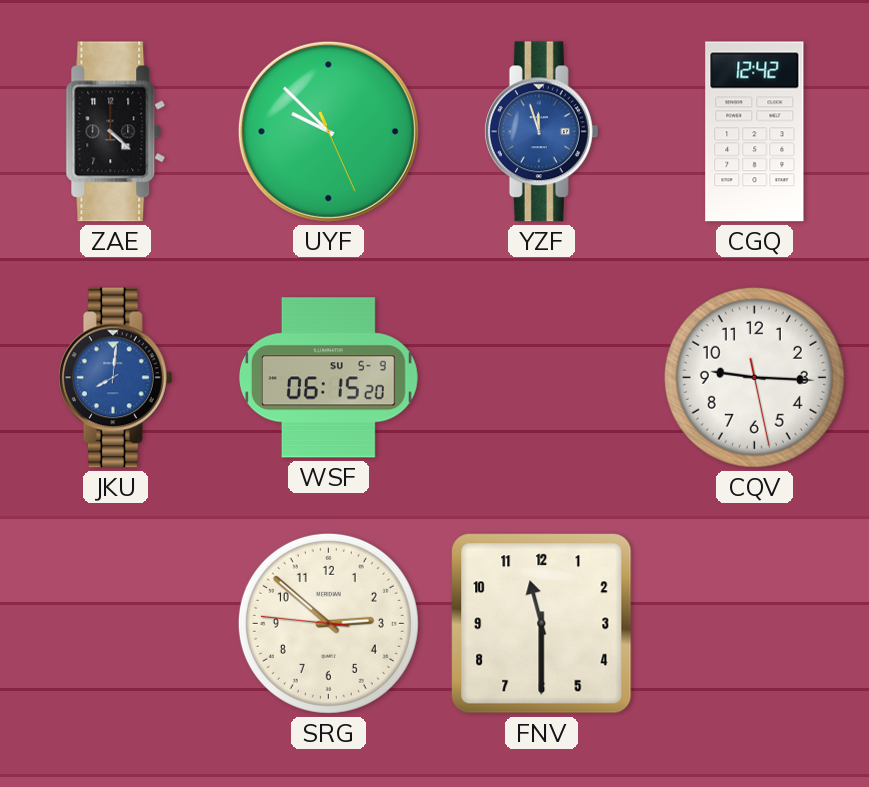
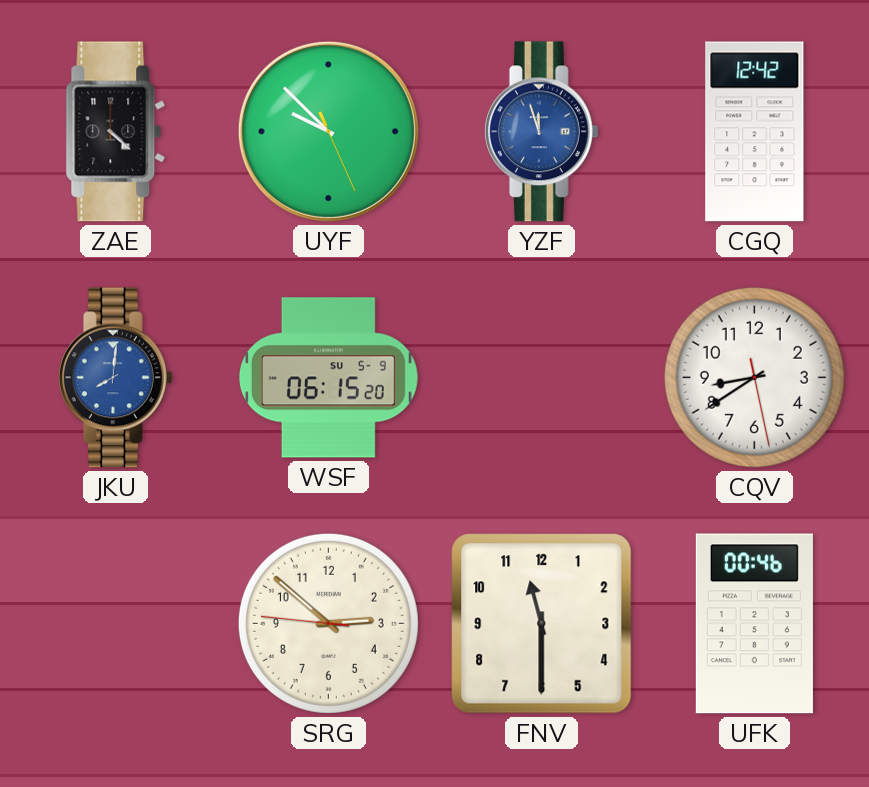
CQV: 9:15 -> 8:39 (754, 377)
UFK: none -> 00:46 (754, 624)
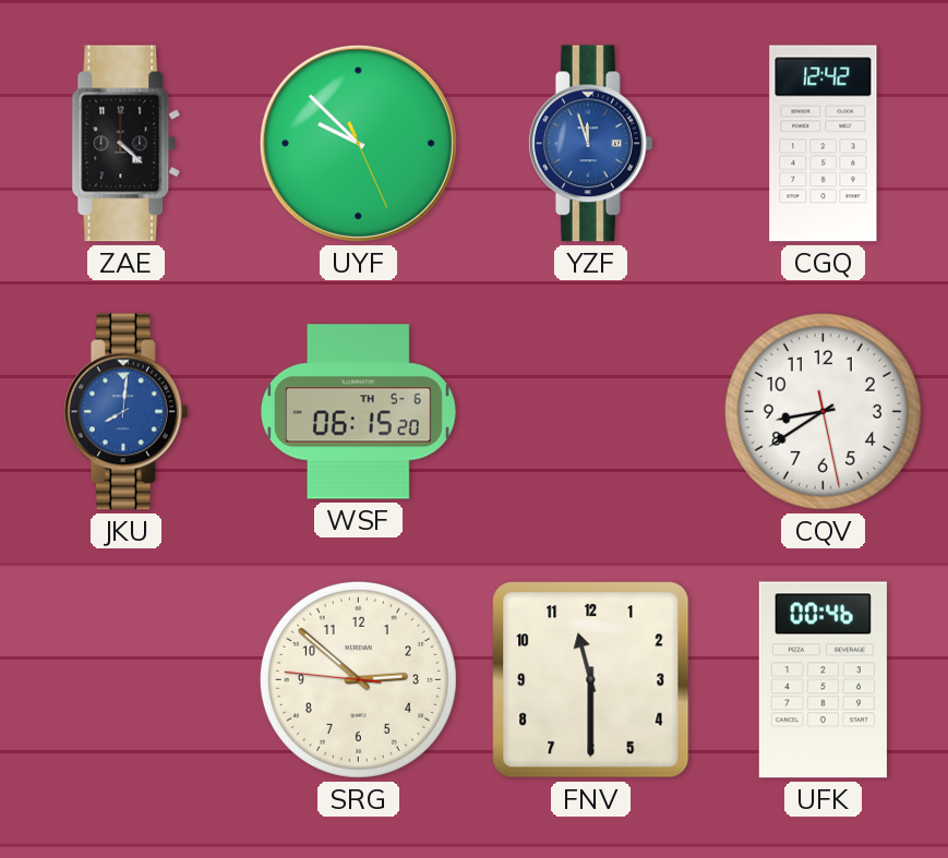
WSF date: SU 5-9 -> TH 5-6 (358, 412)
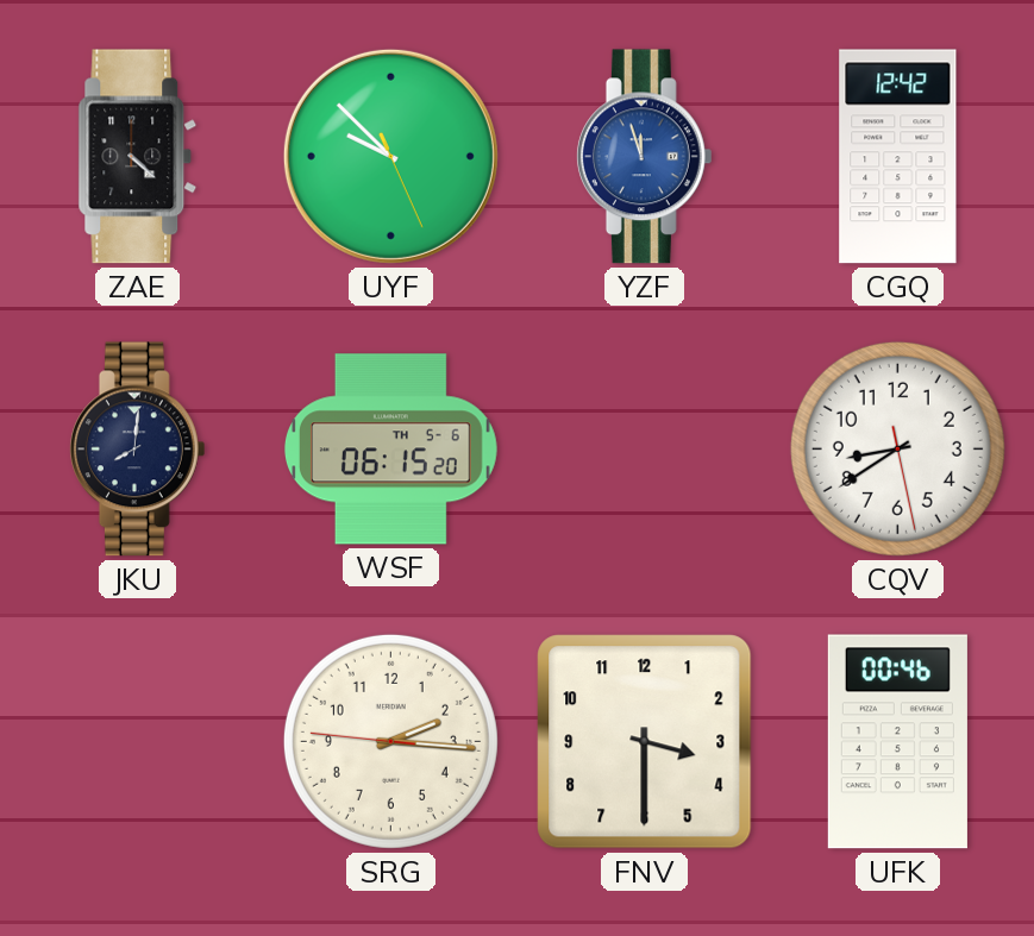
JKU dial: blue -> navy (137, 450)
SRG: 2:51 -> 2:15 (390, 741)
FNV: 11:30 -> 3:30 (645, 742)
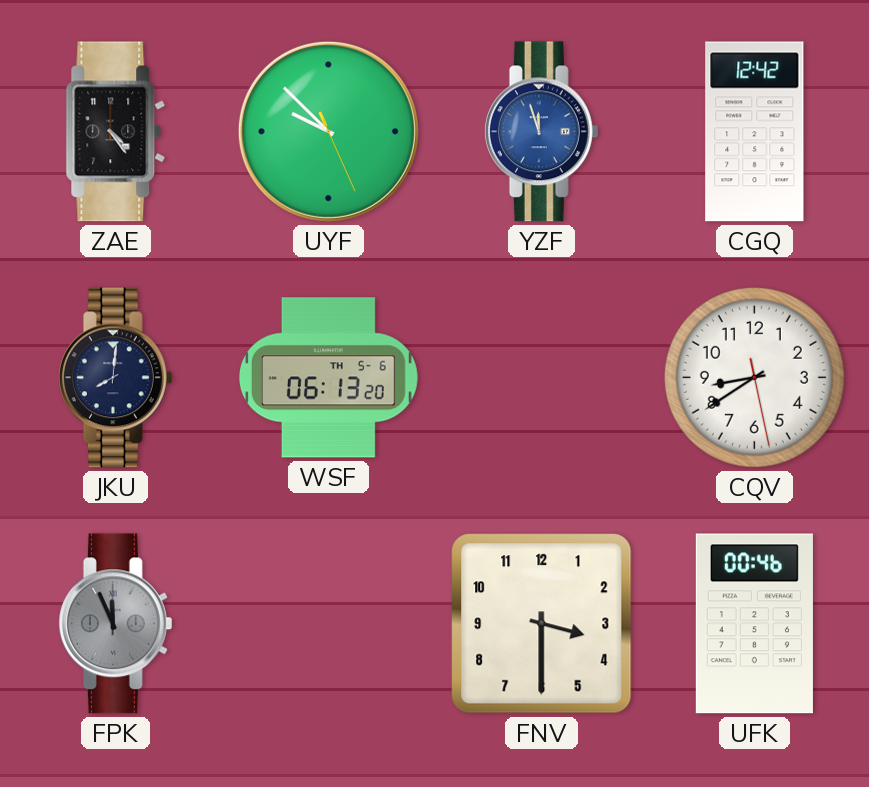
ZAE: 4:22 -> 4:24 (116, 132)
WSF: 06:15 -> 06:13 (328, 378)
FPK: none -> 11:56 (115, 624)
SRG: 2:15 -> none (390, 741)
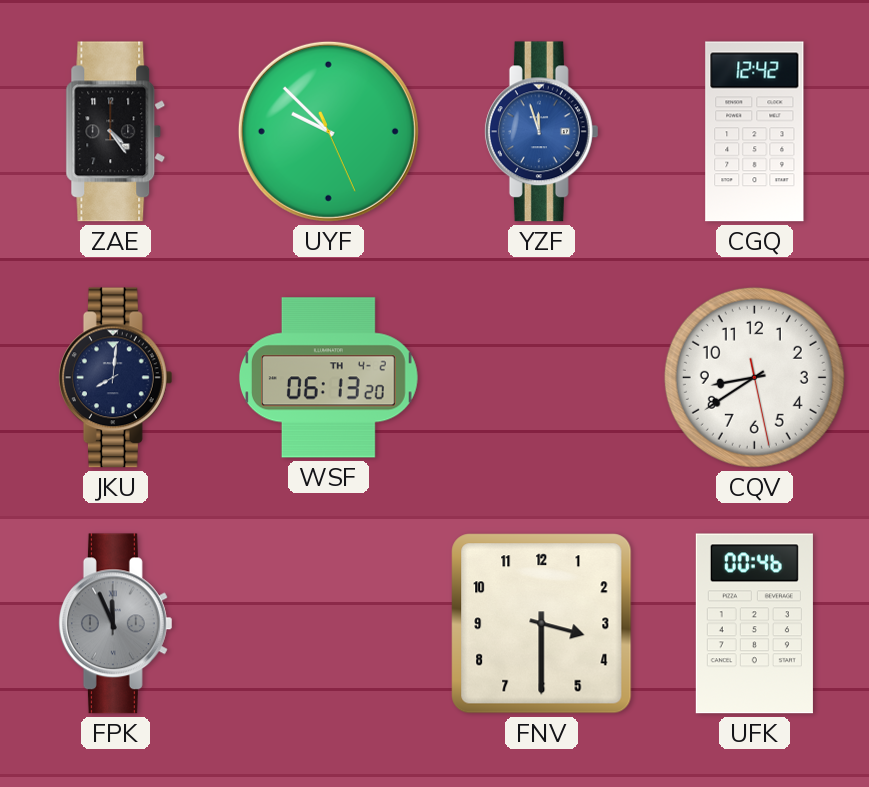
WSF date: TH 5-6 -> TH 4-2 (328, 378)
